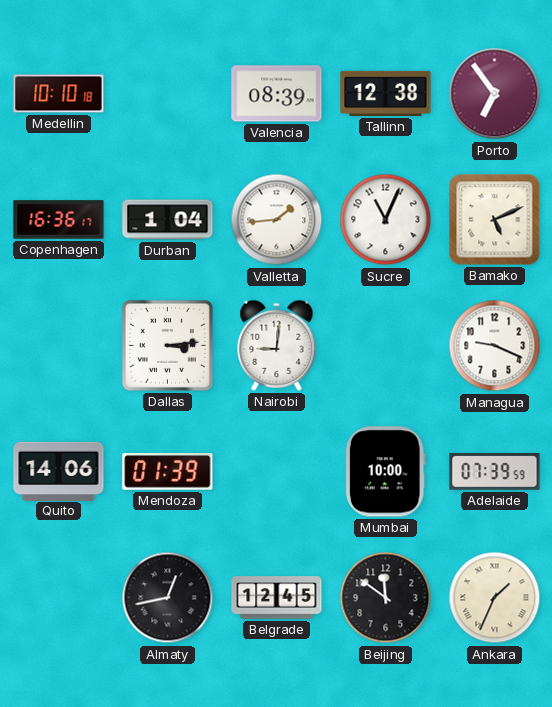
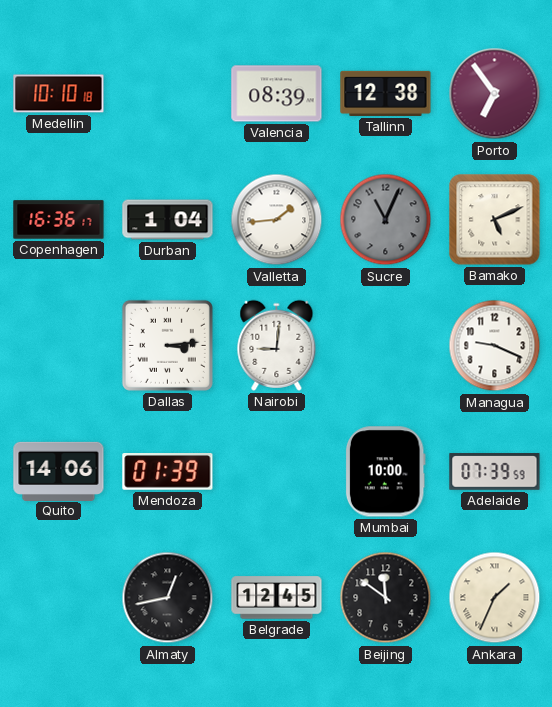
Sucre dial: white -> grey (386, 220)
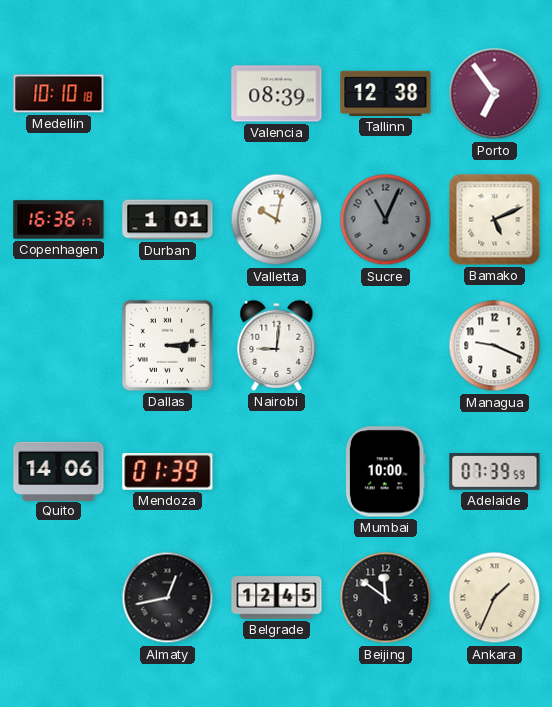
Durban: 1:04 -> 1:01 (168, 220)
Valletta: 1:44 -> 10:02 (277, 220)
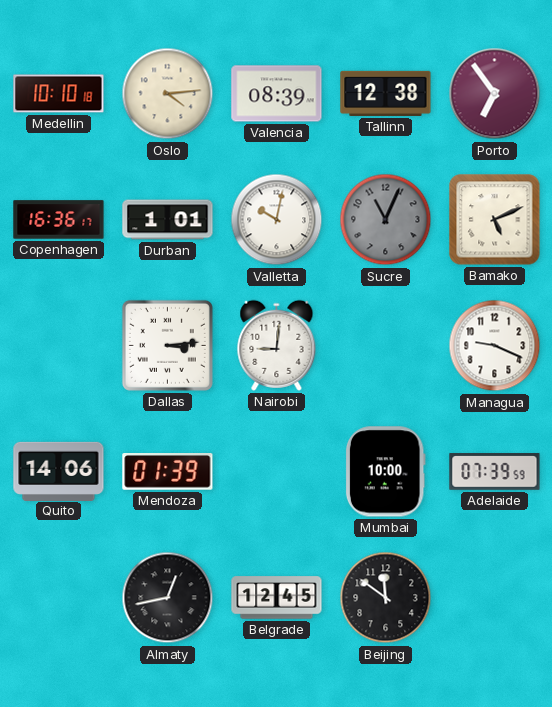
Oslo: none -> 4:14 (168, 94)
Ankara: 1:34 -> none (495, 598)
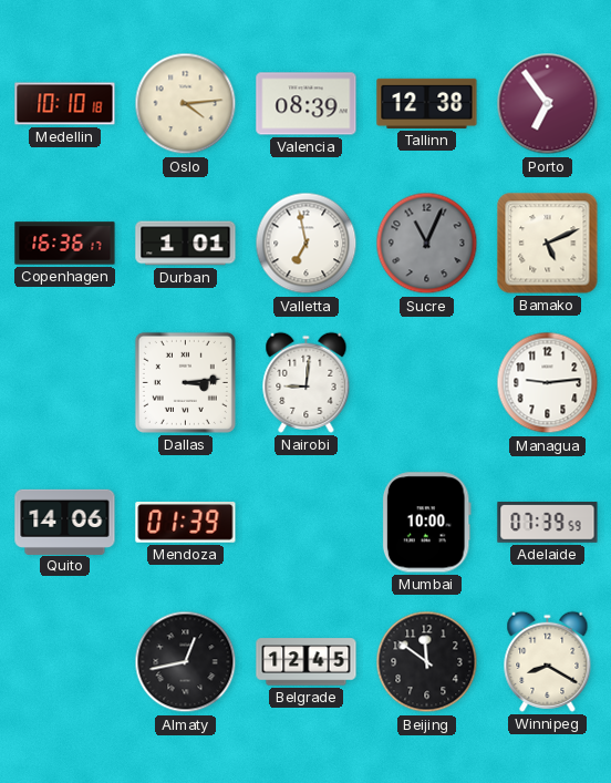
Valletta: 10:02 -> 6:58 (307, 244)
Managua: 9:19 -> 9:14 (548, 383)
Winnipeg: none -> 8:20 (548, 661)
